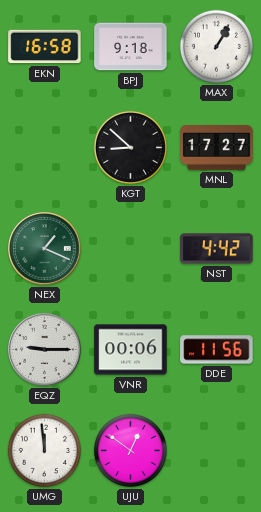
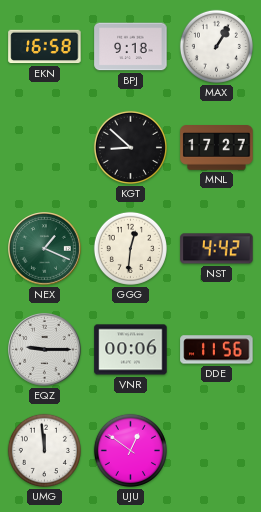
GGG: none -> 12:31 (130, 248)
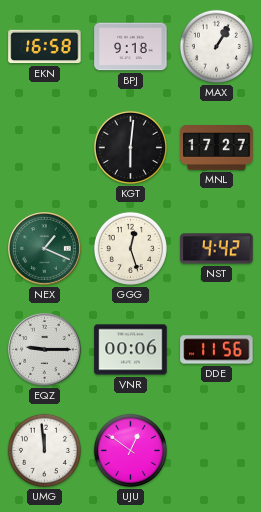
KGT: 8:52 -> 6:01 (130, 147)
GGG: 12:31 -> 12:27 (130, 248)
